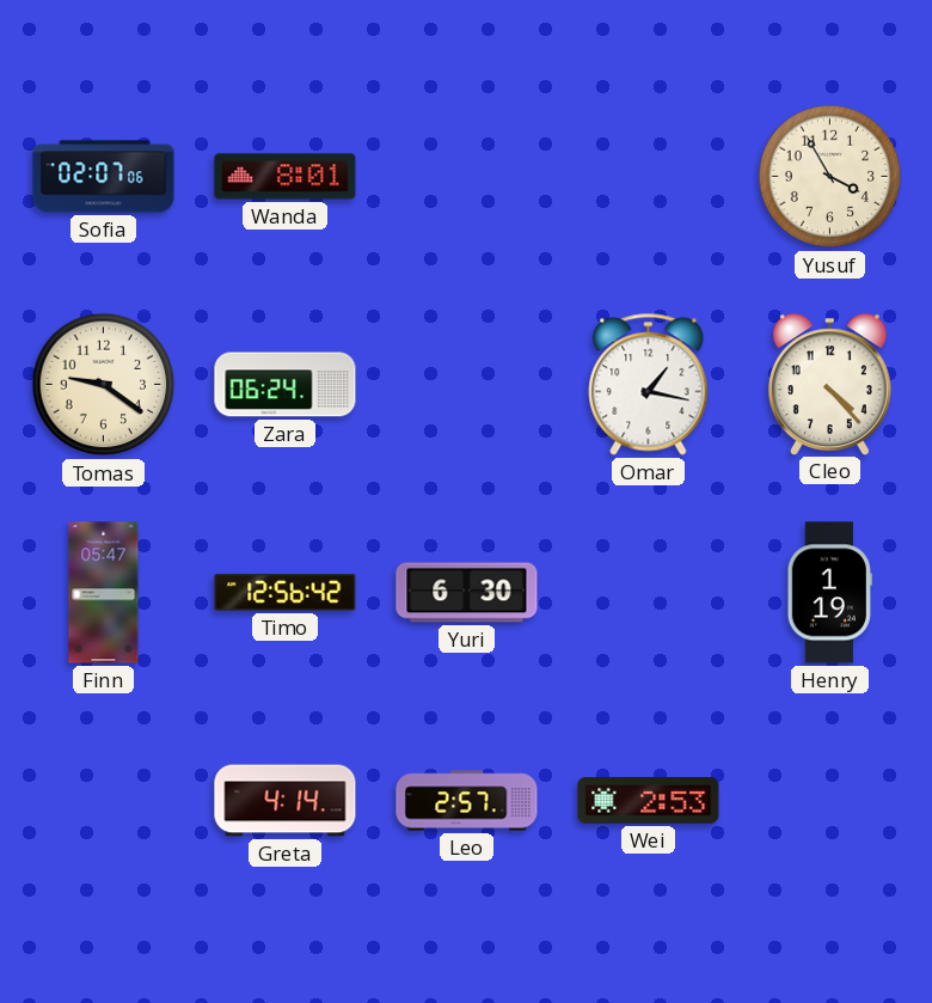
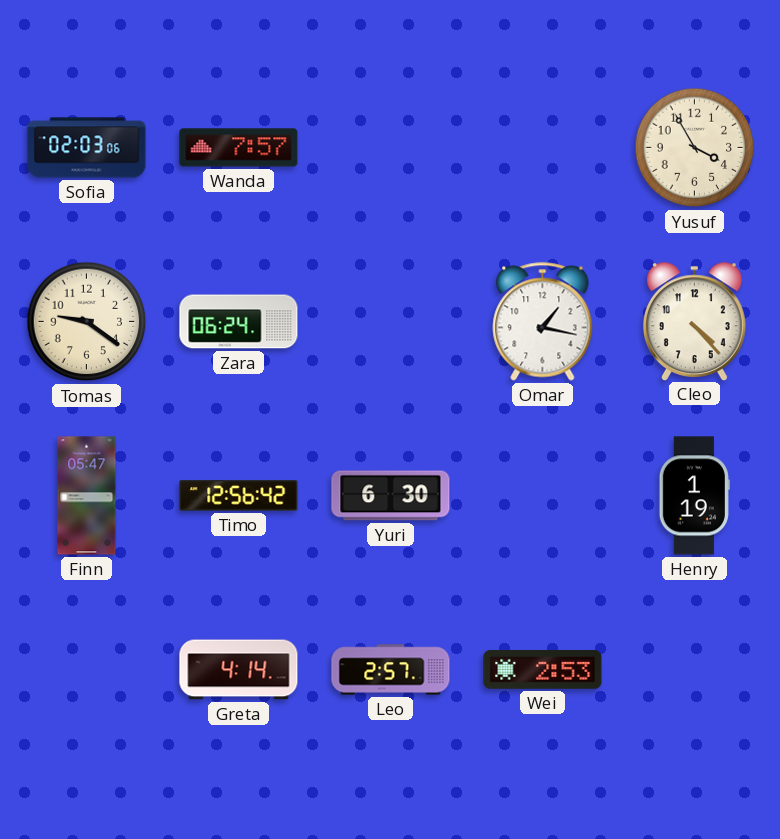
Sofia: 02:07 -> 02:03 (87, 148)
Wanda: 8:01 -> 7:57 (239, 148)
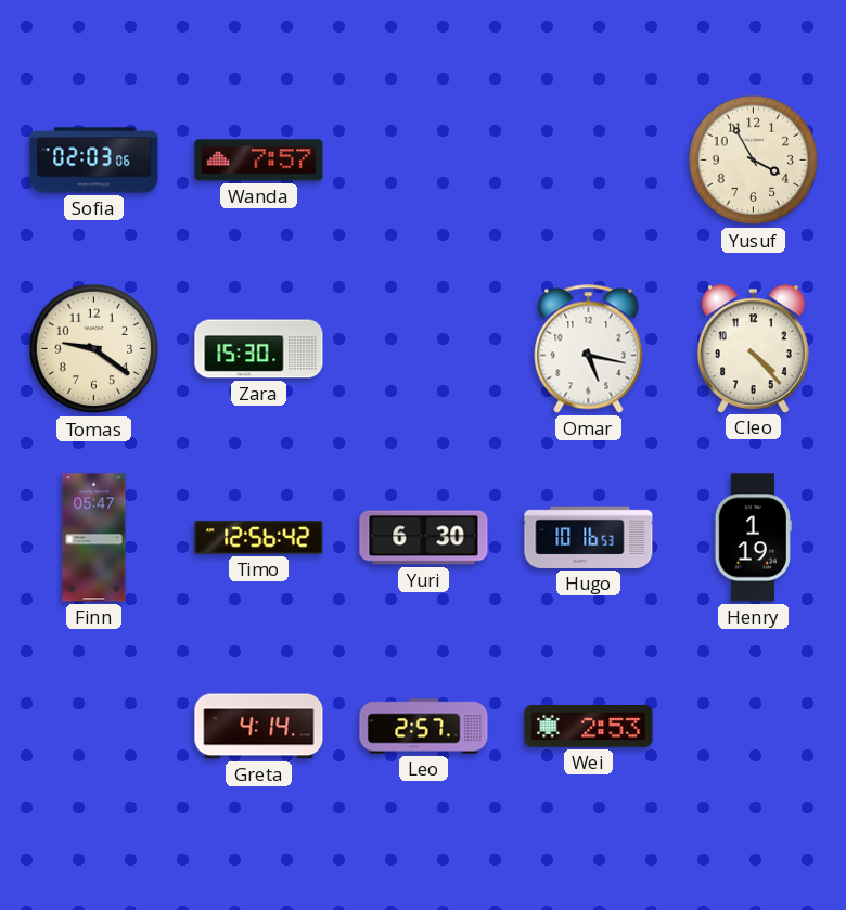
Zara: 06:24 -> 15:30 (259, 349)
Omar: 1:17 -> 5:17 (589, 349)
Hugo: none -> 10:16 (589, 537)
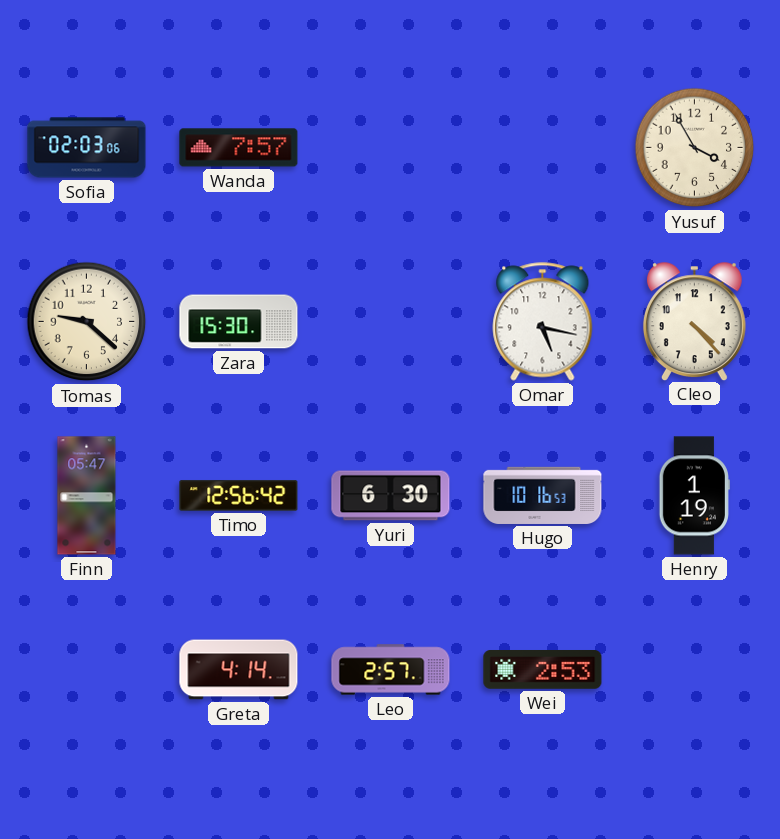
Tomas: 9:21 -> 9:22 (87, 322)
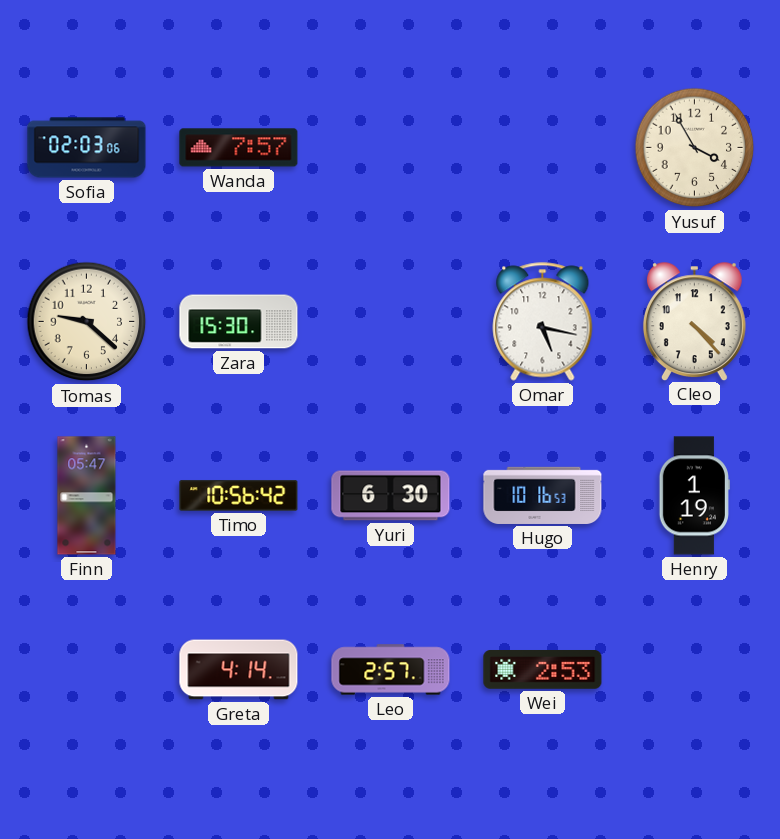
Timo: 12:56 -> 10:56 (239, 496)
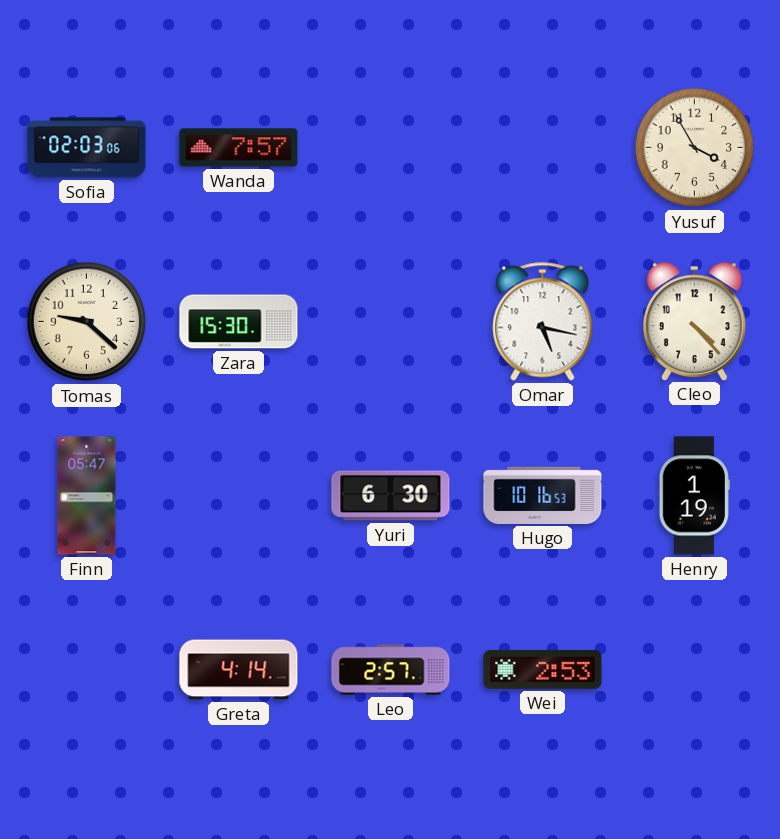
Timo: 10:56 -> none (239, 496)
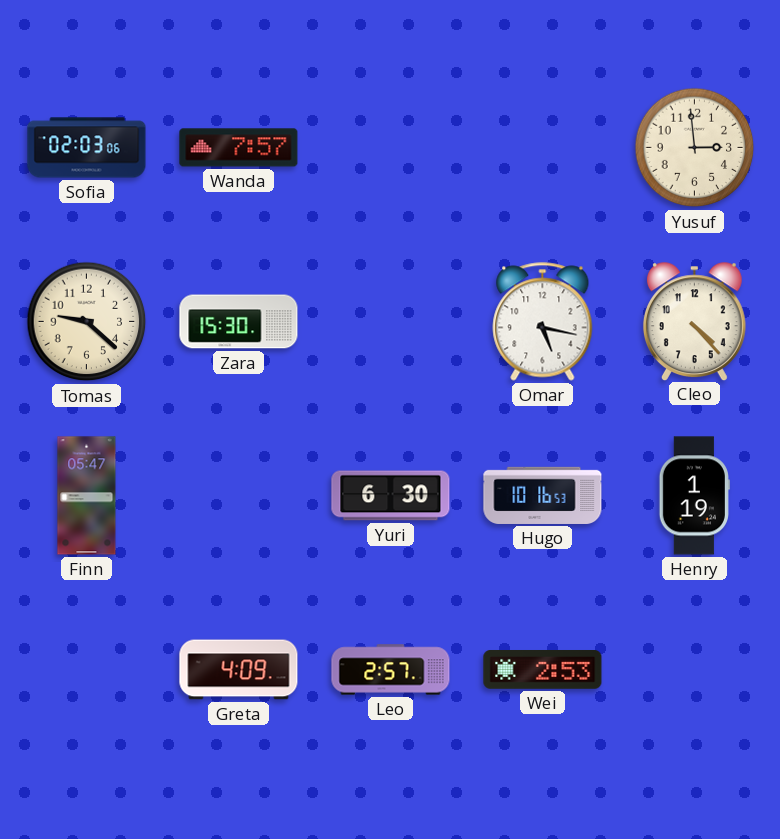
Yusuf: 3:55 -> 2:59 (695, 148)
Greta: 4:14 -> 4:09 (239, 670)
